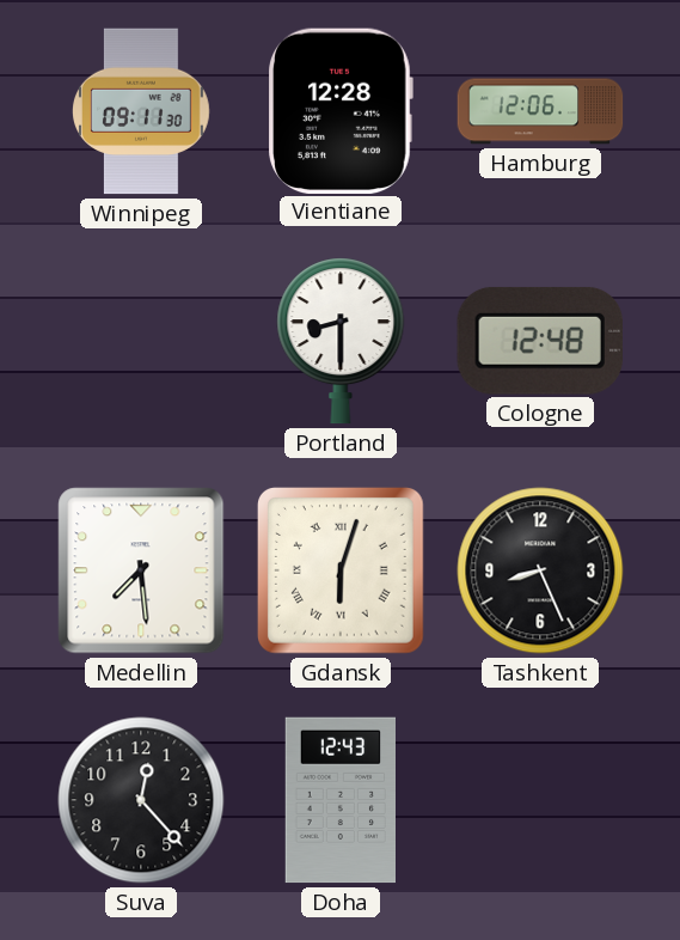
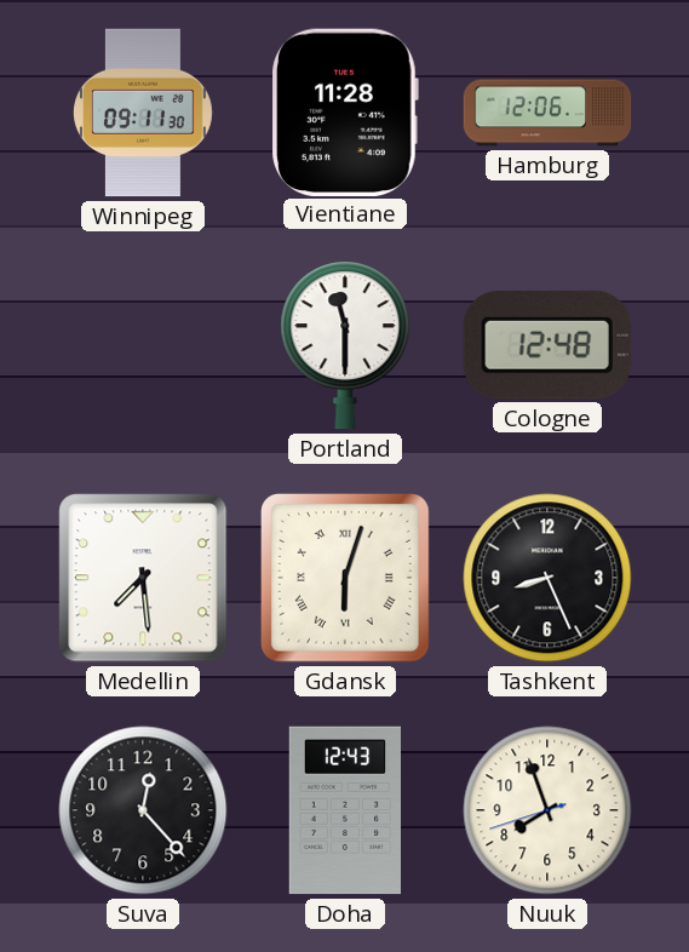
Vientiane: 12:28 -> 11:28 (345, 111)
Portland: 8:30 -> 11:30 (345, 345)
Nuuk: none -> 7:56 (547, 810)
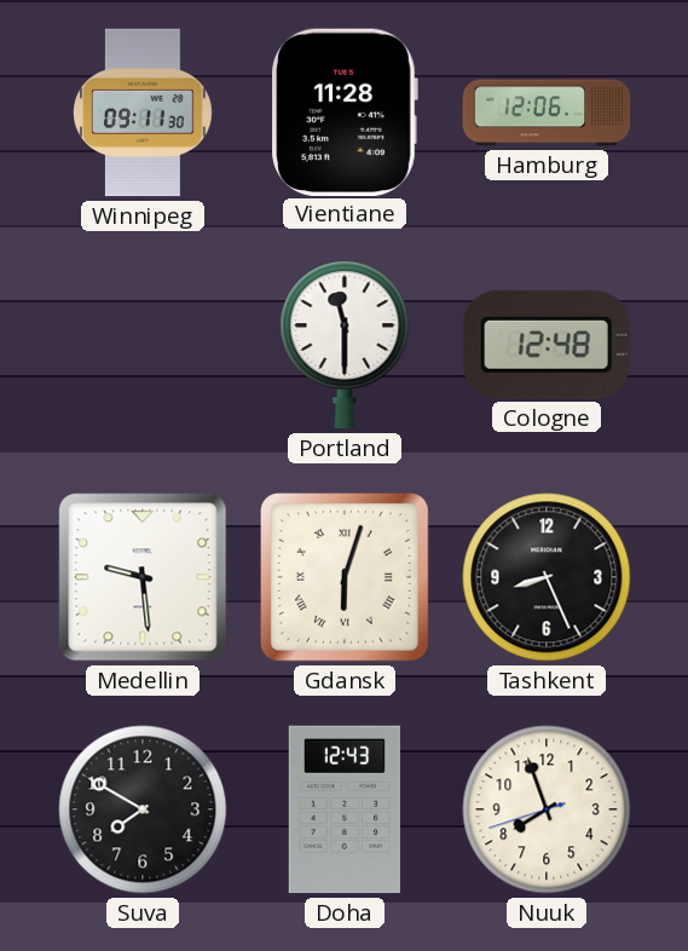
Medellin: 7:29 -> 9:29 (143, 577)
Suva: 12:23 -> 7:50 (143, 809)
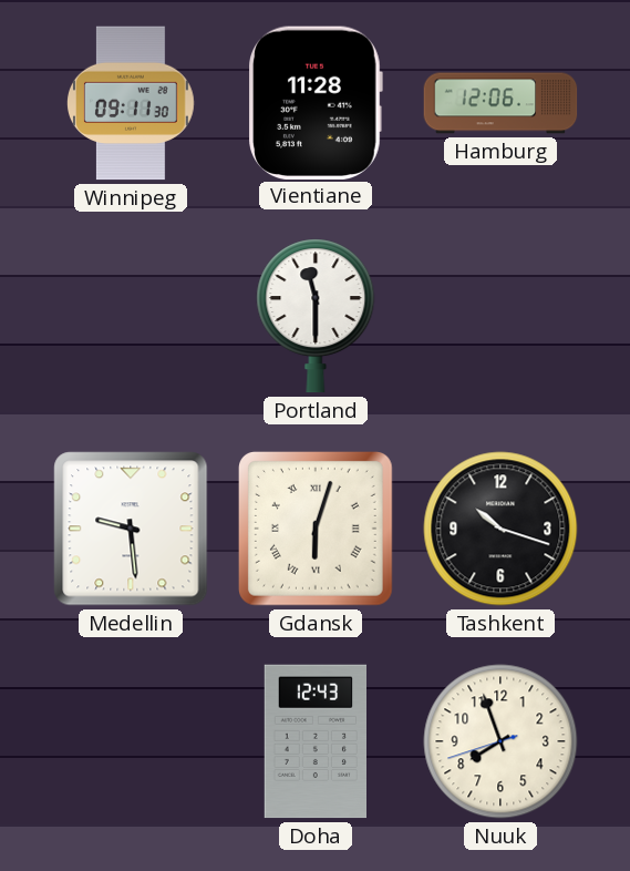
Cologne: 12:48 -> none (547, 345)
Tashkent: 8:26 -> 10:18 (500, 529)
Suva: 7:50 -> none (143, 809)
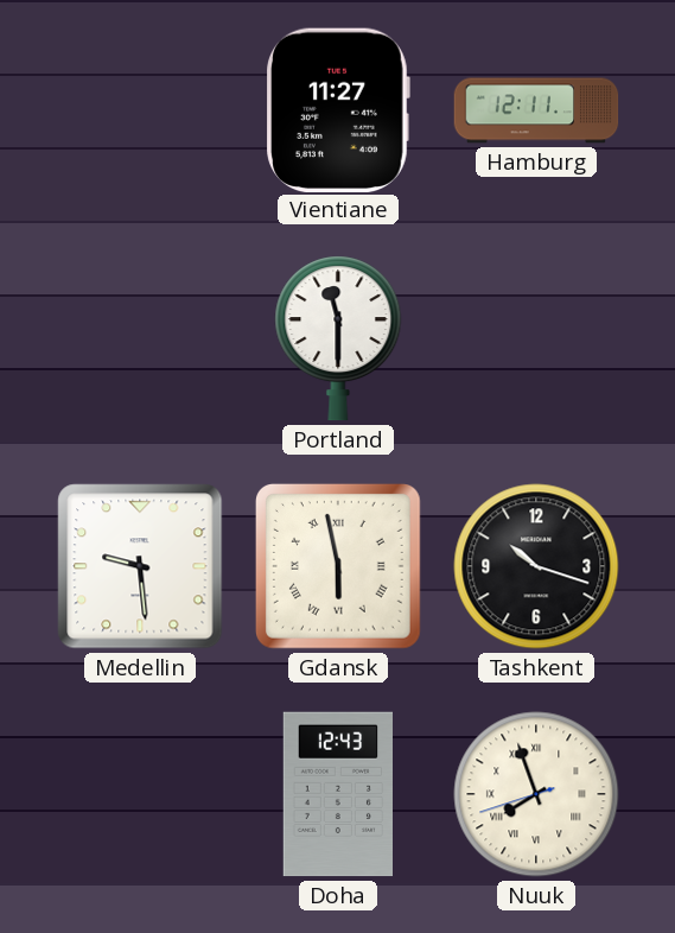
Winnipeg: 09:11 -> none (132, 103)
Vientiane: 11:28 -> 11:27 (338, 109)
Hamburg: 12:06 -> 12:11 (536, 110)
Gdansk: 6:03 -> 5:58 (339, 567)
Nuuk numerals: Arabic -> Roman (536, 794)
